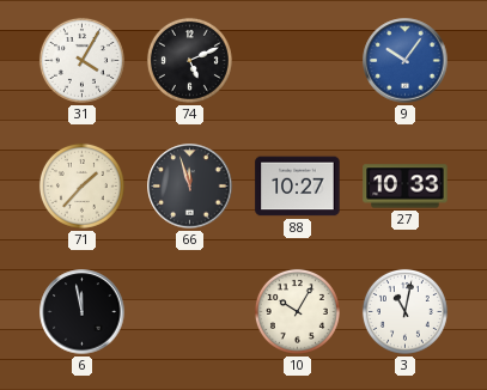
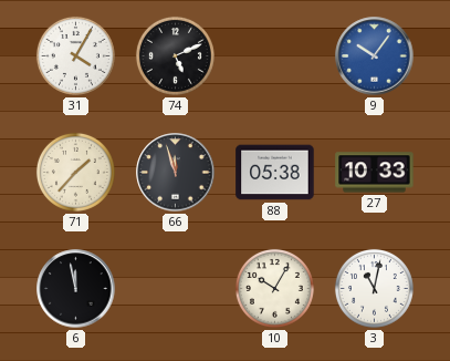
88: 10:27 -> 05:38 (275, 173)
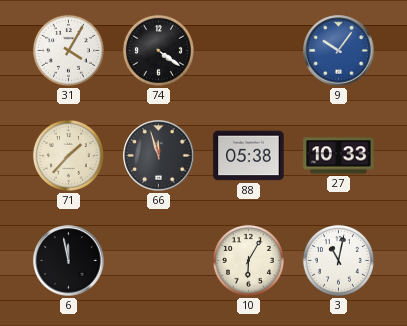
74: 5:11 -> 4:21 (158, 50)
10: 10:05 -> 6:05 (248, 260)
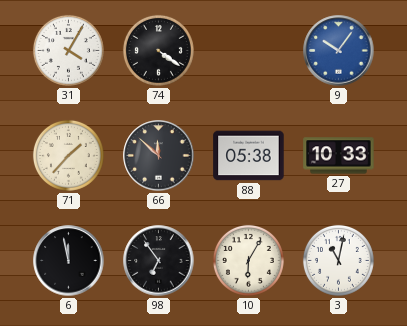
66: 11:57 -> 11:52 (159, 156)
98: none -> 6:54 (159, 261)
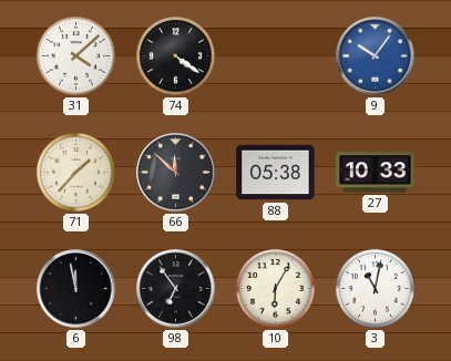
31: 4:05 -> 4:08 (75, 55)
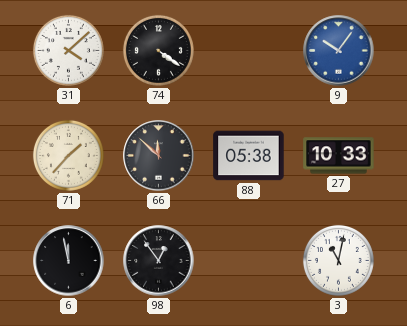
98: 6:54 -> 12:54 (159, 261)
10: 6:05 -> none (275, 288)
